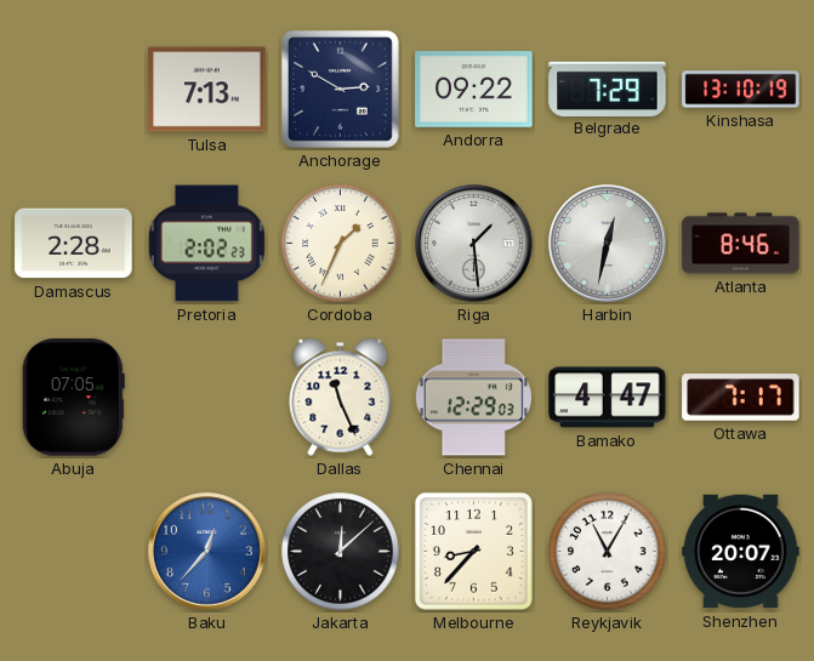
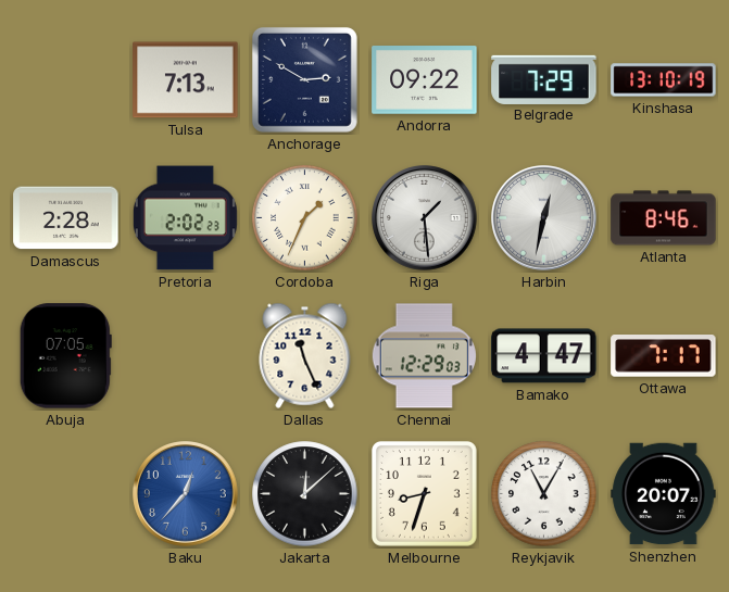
Melbourne: 8:37 -> 8:33 (424, 493)
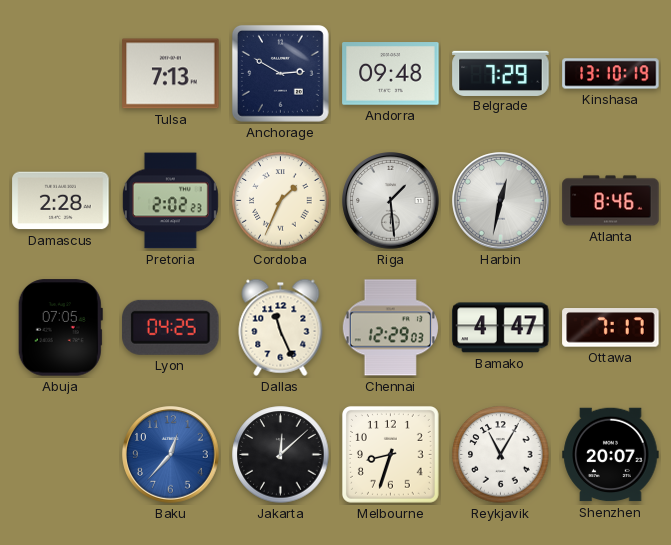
Andorra: 09:22 -> 09:48 (391, 74)
Lyon: none -> 04:25 (171, 327)
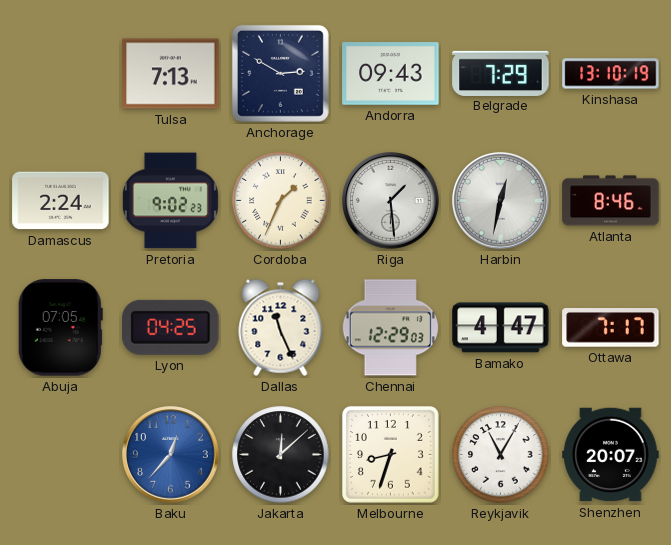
Andorra: 09:48 -> 09:43 (391, 74)
Damascus: 2:28 -> 2:24 (61, 201)
Pretoria: 2:02 -> 9:02 (170, 201)
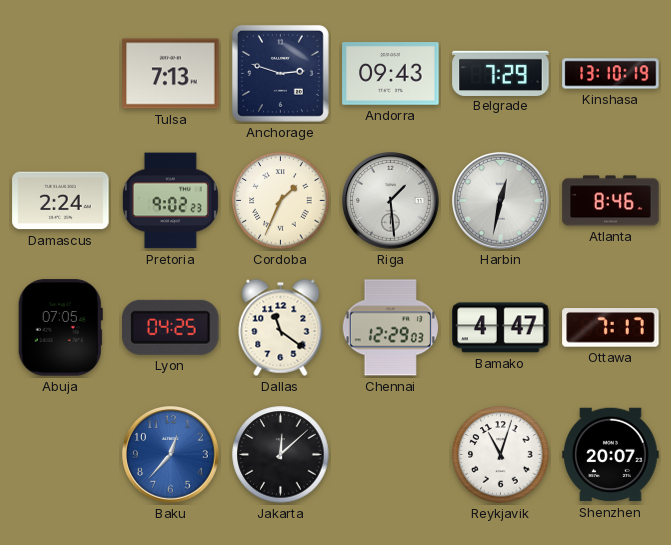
Anchorage: 2:50 -> 2:48 (280, 73)
Dallas: 11:26 -> 11:21 (281, 327)
Melbourne: 8:33 -> none (390, 454)
Reykjavik: 11:05 -> 11:03 (501, 455)
